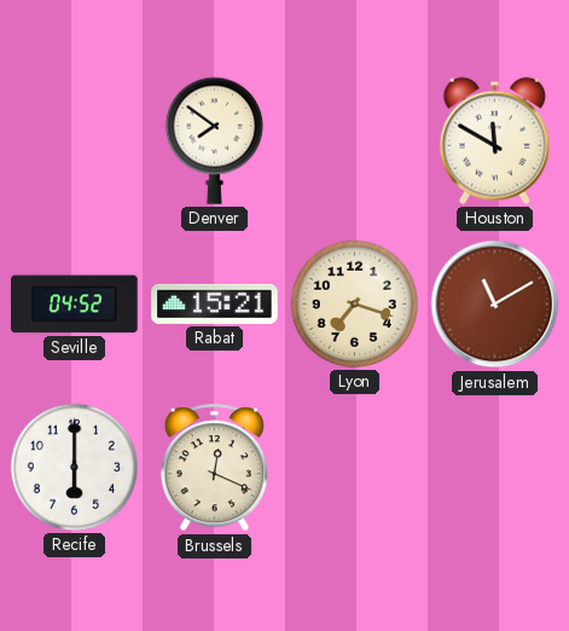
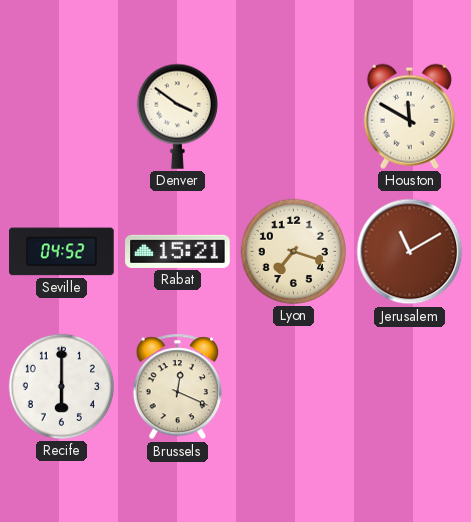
Denver: 7:51 -> 3:51 (177, 116)
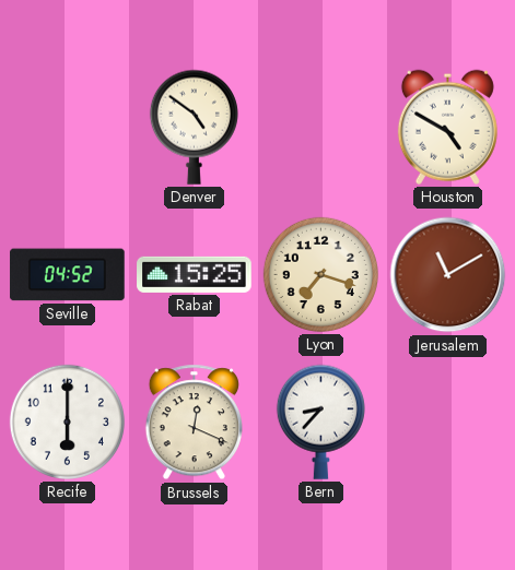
Denver: 3:51 -> 4:51 (194, 127)
Houston: 11:50 -> 4:50 (447, 127)
Rabat: 15:21 -> 15:25 (195, 274)
Bern: none -> 8:37 (320, 421)
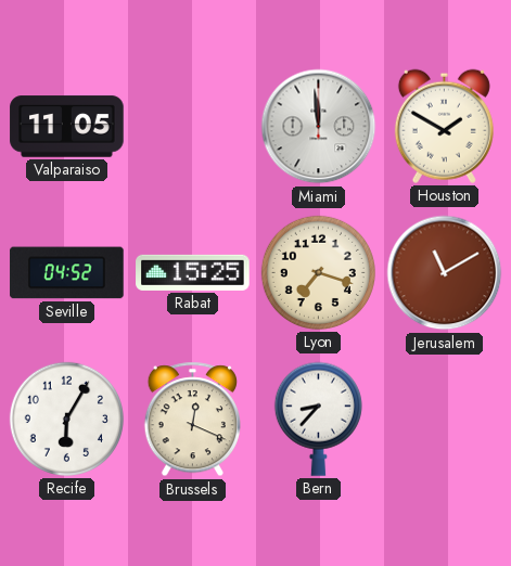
Valparaiso: none -> 11:05 (67, 127)
Denver: 4:51 -> none (194, 127)
Miami: none -> 11:59 (319, 127)
Houston: 4:50 -> 1:50 (444, 126)
Recife: 6:00 -> 6:05 (66, 419)
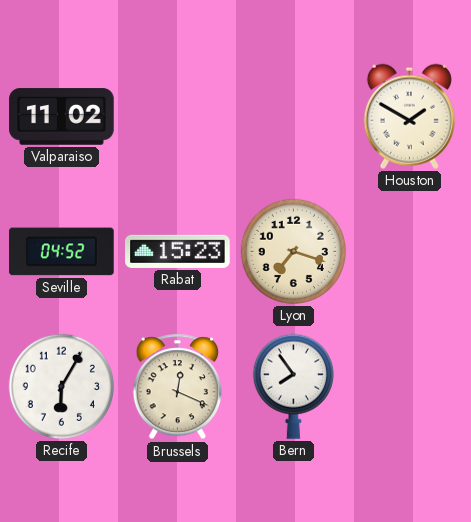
Valparaiso: 11:05 -> 11:02 (62, 117)
Miami: 11:59 -> none (319, 127)
Rabat: 15:25 -> 15:23 (178, 251)
Jerusalem: 11:10 -> none (445, 273)
Bern: 8:37 -> 7:54 (293, 386)
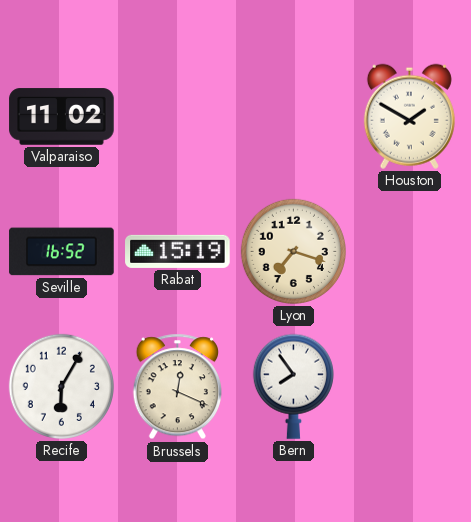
Seville: 04:52 -> 16:52 (62, 252)
Rabat: 15:23 -> 15:19 (178, 251)
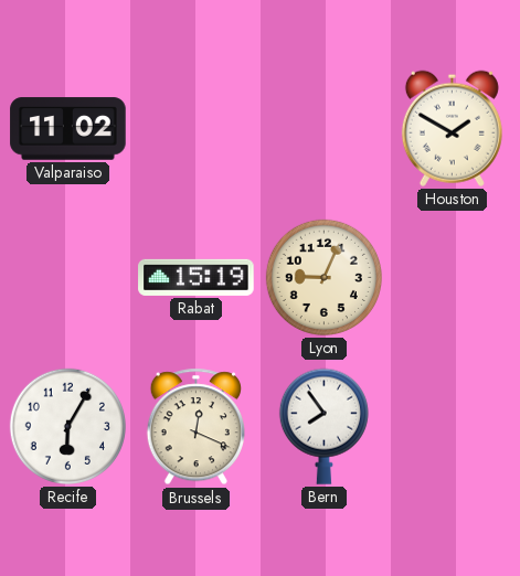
Seville: 16:52 -> none (62, 252)
Lyon: 7:18 -> 9:04 (323, 277)
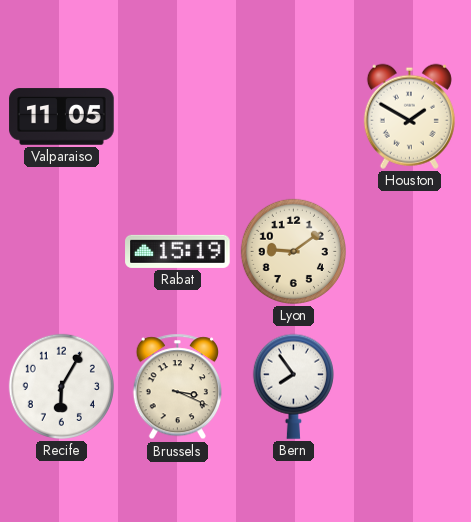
Valparaiso: 11:02 -> 11:05 (62, 117)
Lyon: 9:04 -> 9:09 (293, 251)
Brussels: 12:19 -> 3:19 (177, 387)
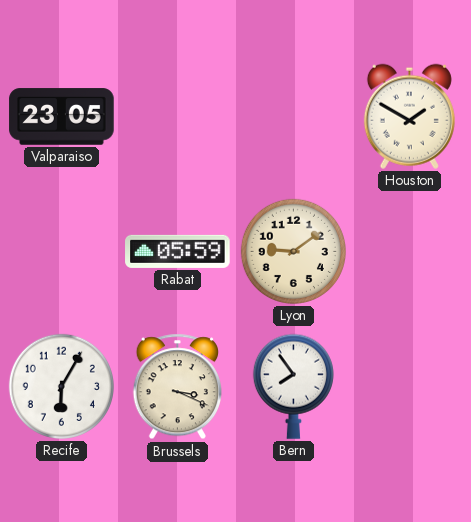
Valparaiso: 11:05 -> 23:05 (62, 117)
Rabat: 15:19 -> 05:59 (178, 251)
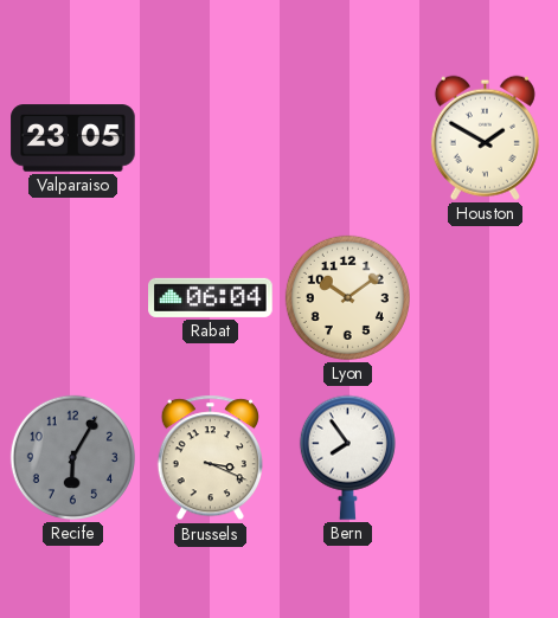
Rabat: 05:59 -> 06:04 (211, 297)
Lyon: 9:09 -> 10:09 (347, 297)
Recife dial: white -> grey (72, 457)
